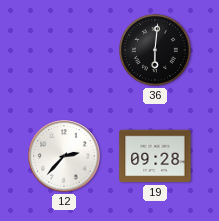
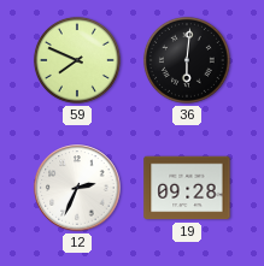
59: none -> 7:49 (77, 60)
12: 2:37 -> 2:34 (77, 188)
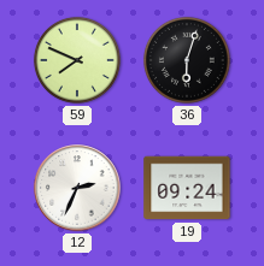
36: 6:01 -> 6:03 (187, 60)
19: 09:28 -> 09:24 (187, 188)
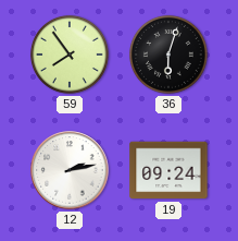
59: 7:49 -> 7:54 (70, 55)
12: 2:34 -> 2:13 (70, 170)
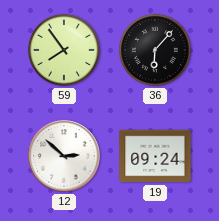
36: 6:03 -> 6:07 (155, 50)
12: 2:13 -> 2:52 (64, 156)
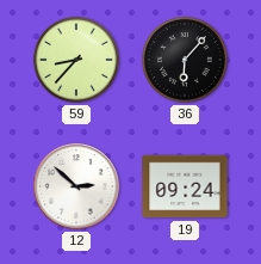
59: 7:54 -> 8:37 (76, 60)
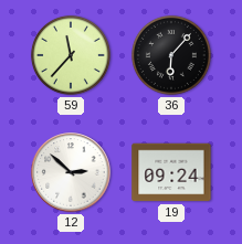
59: 8:37 -> 11:37 (71, 55)
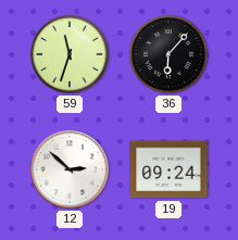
59: 11:37 -> 11:33 (70, 54)
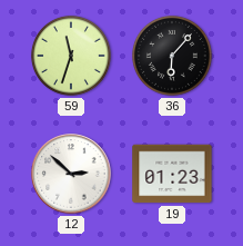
19: 09:24 -> 01:23 (172, 174)
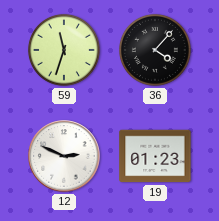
36: 6:07 -> 4:07 (155, 50)
12: 2:52 -> 2:49 (64, 156)
